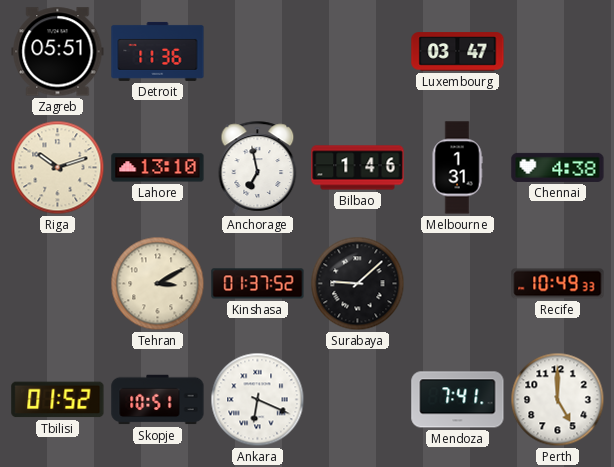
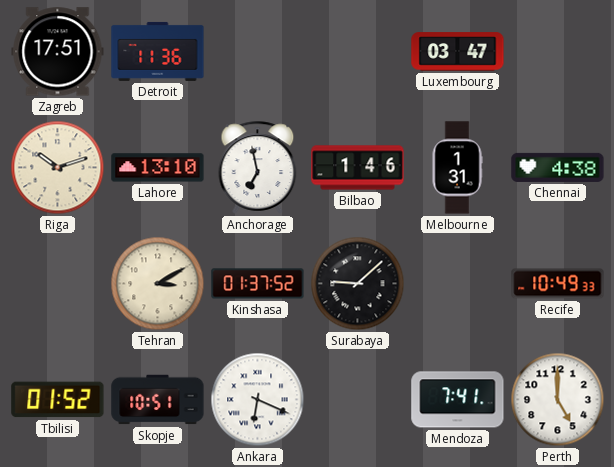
Zagreb: 05:51 -> 17:51 (58, 52)
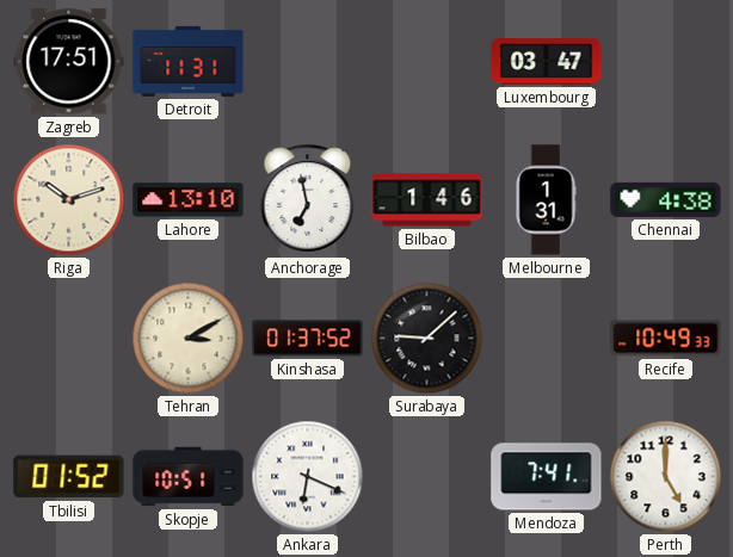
Detroit: 11:36 -> 11:31 (189, 61)
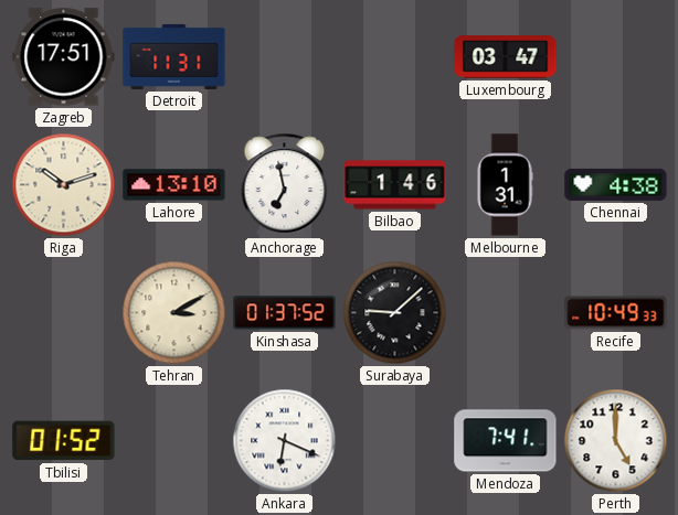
Skopje: 10:51 -> none (189, 477)
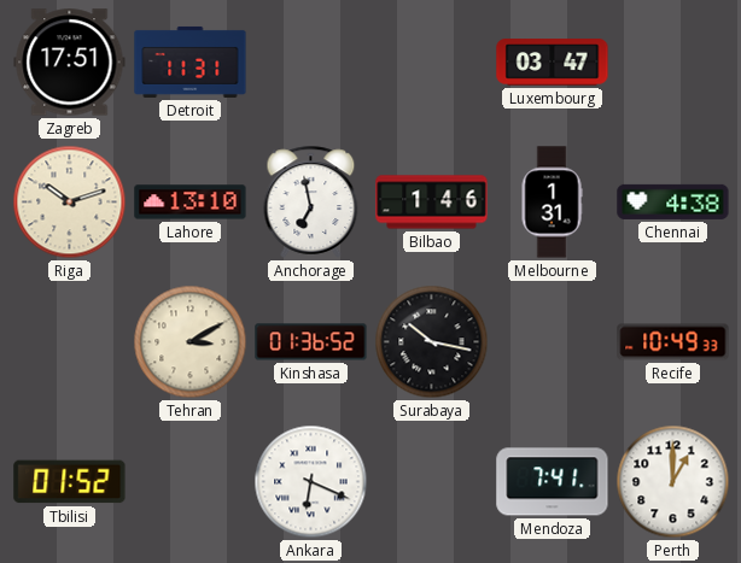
Kinshasa: 01:37 -> 01:36 (311, 342)
Surabaya: 9:08 -> 10:17 (432, 342)
Perth: 5:00 -> 1:00 (673, 482)
